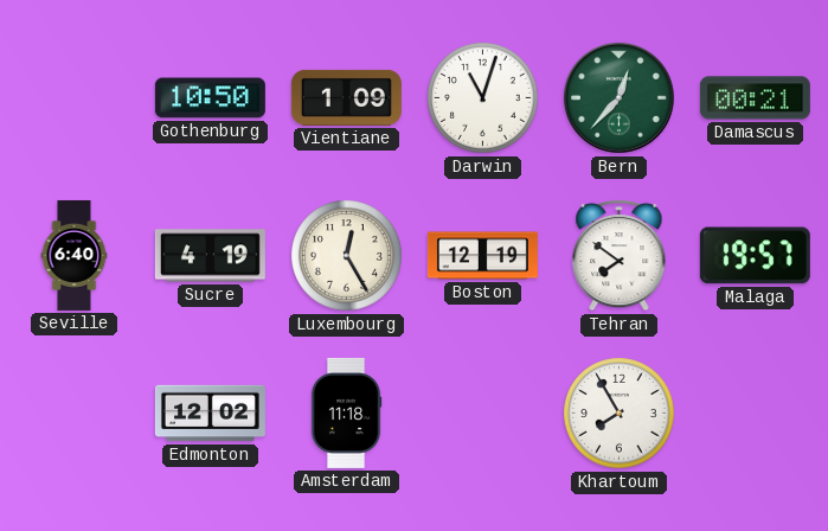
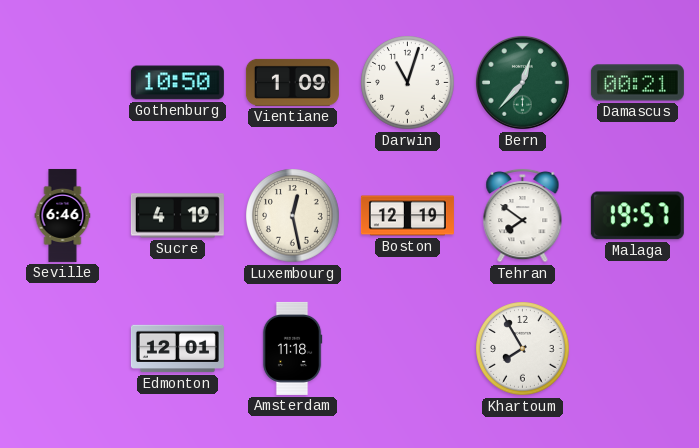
Seville: 6:40 -> 6:46 (63, 215)
Luxembourg: 12:25 -> 12:28 (293, 216)
Edmonton: 12:02 -> 12:01 (177, 349)
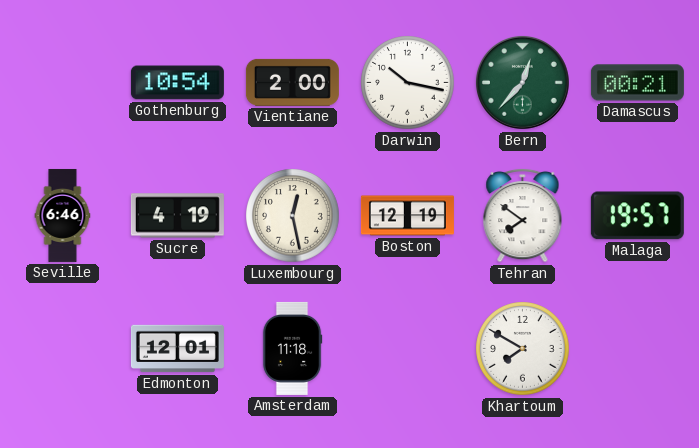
Gothenburg: 10:50 -> 10:54 (177, 83)
Vientiane: 1:09 -> 2:00 (292, 82)
Darwin: 11:03 -> 10:17 (408, 83)
Khartoum: 7:55 -> 7:50 (523, 349)
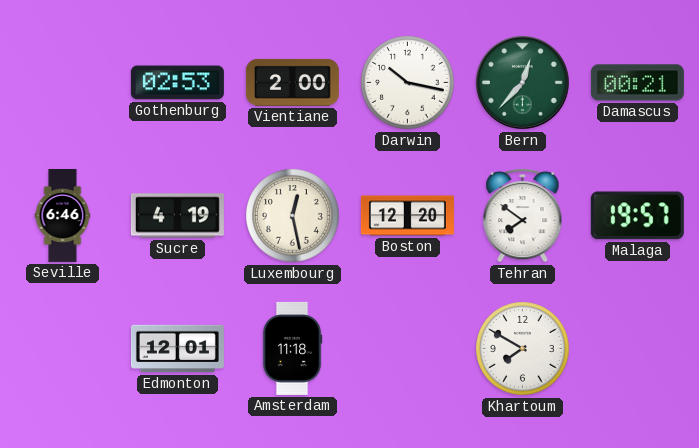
Gothenburg: 10:54 -> 02:53 (177, 83)
Boston: 12:19 -> 12:20 (407, 216)
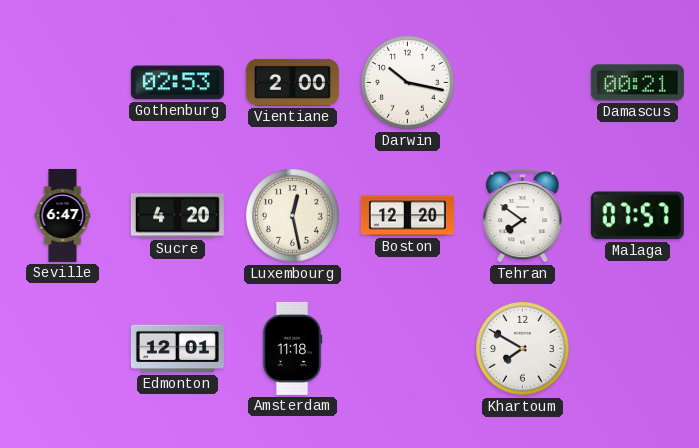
Bern: 12:37 -> none (522, 82)
Seville: 6:46 -> 6:47 (63, 215)
Sucre: 4:19 -> 4:20 (177, 216)
Malaga: 19:57 -> 07:57 (637, 216)
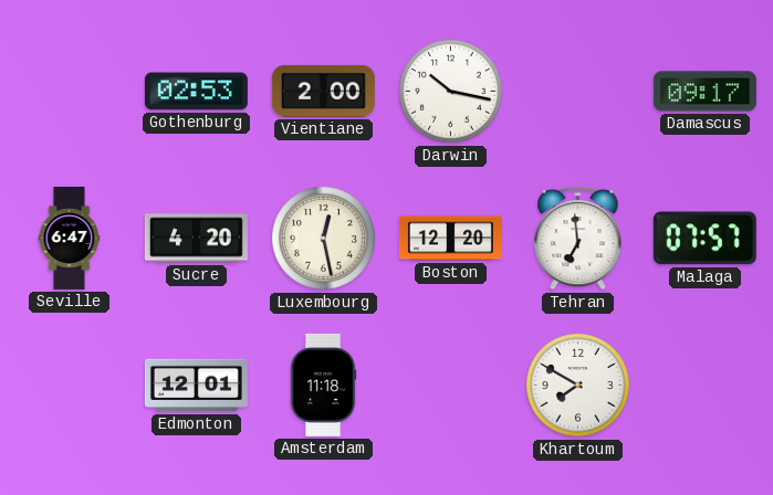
Damascus: 00:21 -> 09:17 (704, 92)
Tehran: 7:51 -> 6:59 (578, 238)
